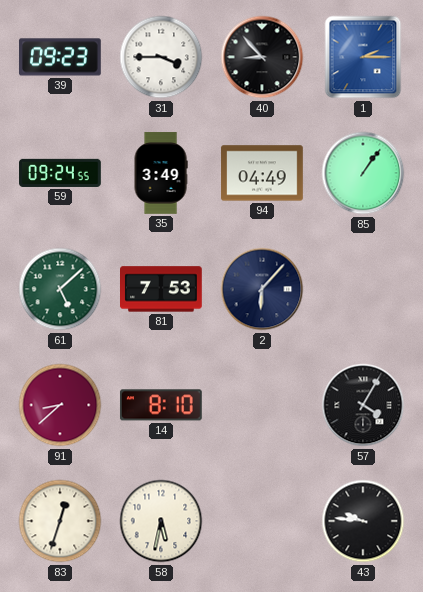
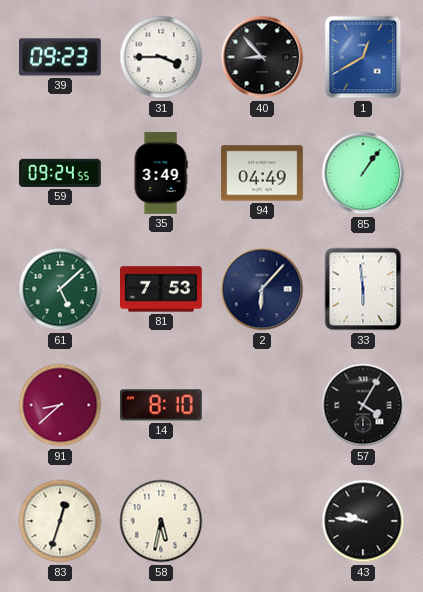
1: 2:15 -> 12:40 (363, 57)
33: none -> 5:59 (363, 289)
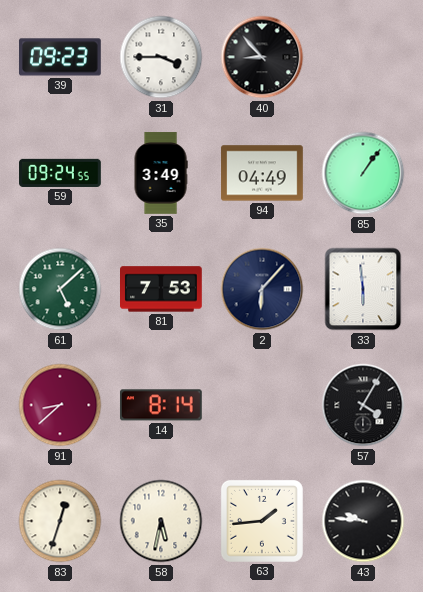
1: 12:40 -> none (363, 57)
14: 8:10 -> 8:14 (161, 405)
63: none -> 1:44 (262, 521)
